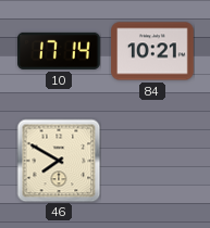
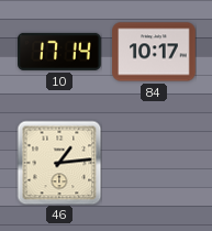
84: 10:21 -> 10:17 (154, 52)
46: 7:50 -> 1:14 (59, 163)
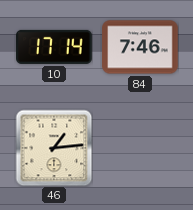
84: 10:17 -> 7:46 (140, 47)
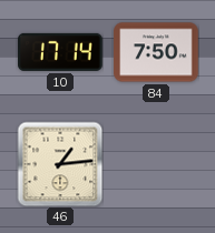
84: 7:46 -> 7:50 (156, 52)
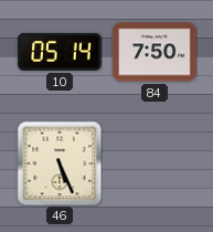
10: 17:14 -> 05:14 (60, 52)
46: 1:14 -> 5:26 (60, 164)
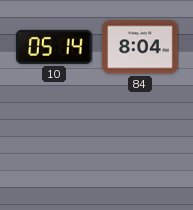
84: 7:50 -> 8:04 (140, 47)
46: 5:26 -> none (60, 164)
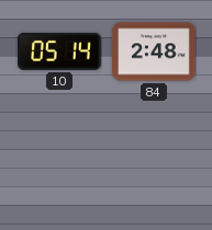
84: 8:04 -> 2:48 (154, 51)
